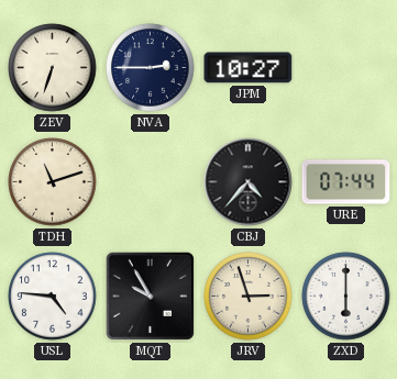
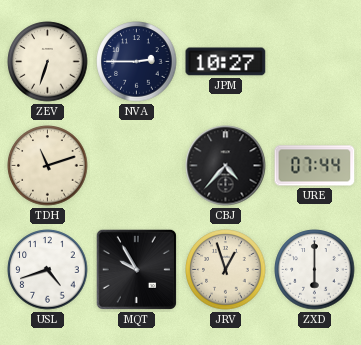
USL: 4:46 -> 4:42 (48, 270)
JRV: 2:57 -> 12:57 (226, 270)
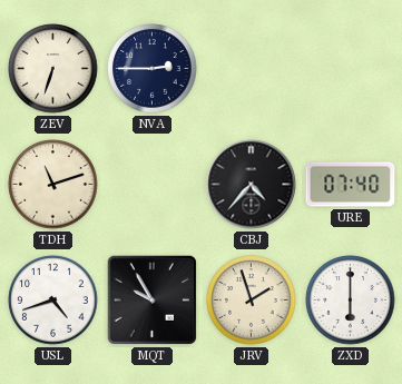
JPM: 10:27 -> none (226, 62)
URE: 07:44 -> 07:40 (351, 185)
JRV: 12:57 -> 1:57 (252, 301)
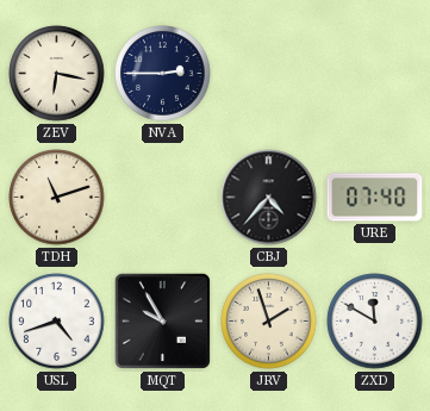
ZEV: 6:33 -> 6:17 (57, 74)
ZXD: 6:00 -> 11:50 (375, 322)
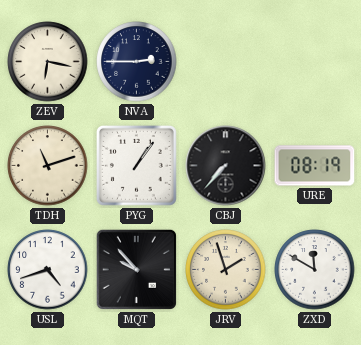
PYG: none -> 1:06 (136, 165)
CBJ: 4:37 -> 7:37 (226, 166)
URE: 07:40 -> 08:19 (315, 166)
MQT: 9:55 -> 9:53 (136, 269)
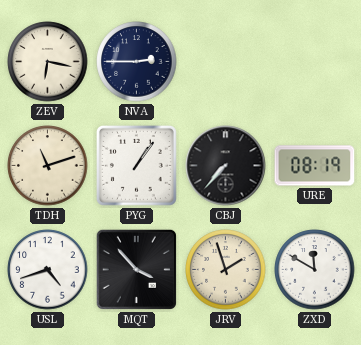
MQT: 9:53 -> 3:53 (136, 269)
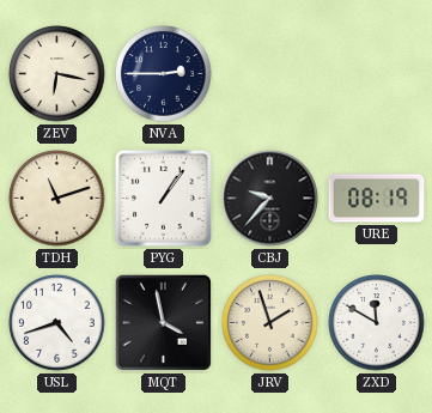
CBJ: 7:37 -> 9:37 (270, 199)
MQT: 3:53 -> 3:58 (163, 322)
